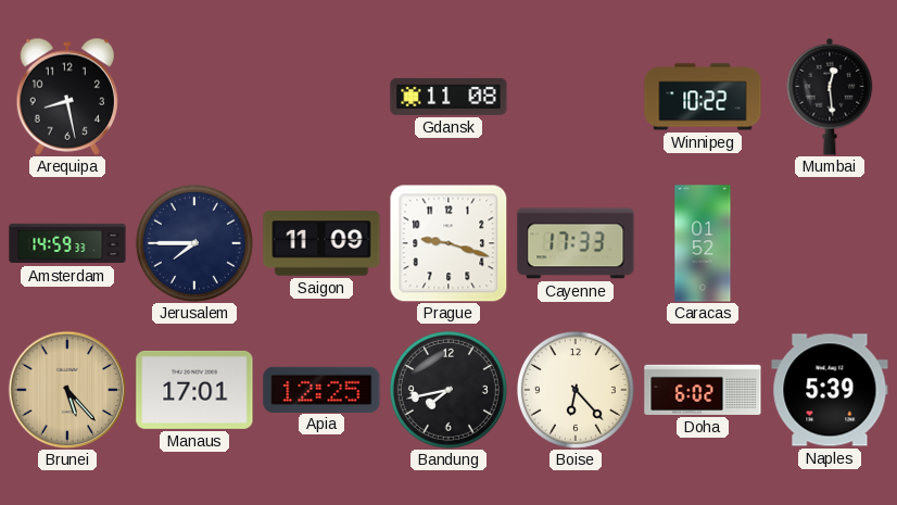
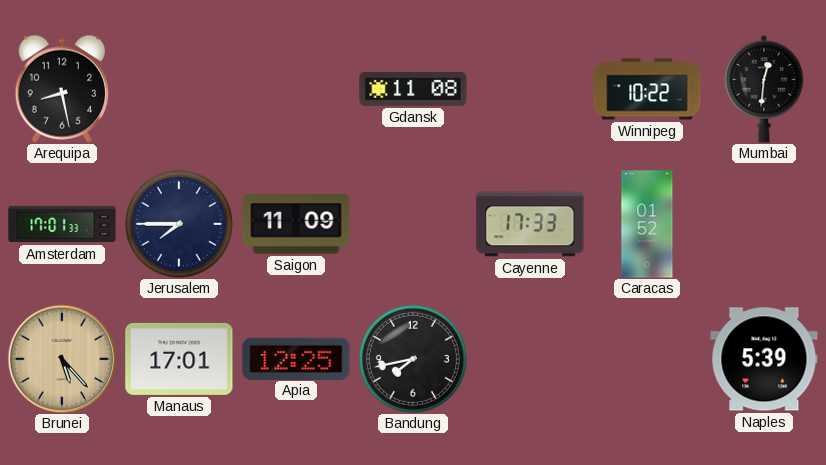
Mumbai: 12:29 -> 12:31 (764, 90)
Amsterdam: 14:59 -> 17:01 (62, 224)
Prague: 9:18 -> none (448, 243)
Boise: 6:23 -> none (576, 390)
Doha: 6:02 -> none (703, 390)
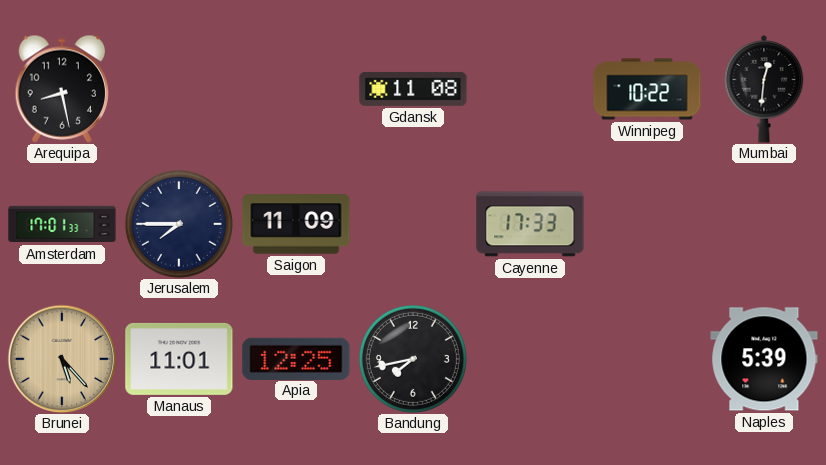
Caracas: 01:52 -> none (647, 224)
Manaus: 17:01 -> 11:01 (179, 359)
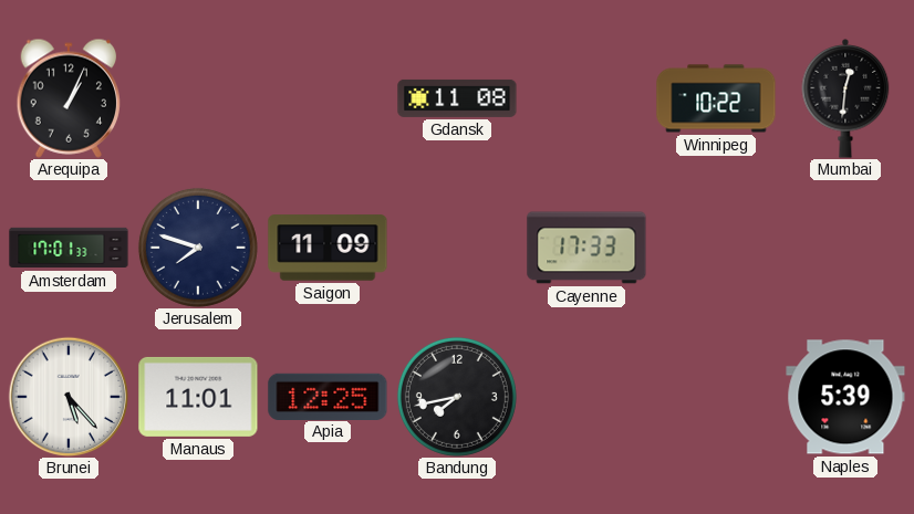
Arequipa: 8:28 -> 1:04 (67, 98)
Jerusalem: 7:45 -> 7:48 (198, 248)
Brunei dial: champagne -> white (69, 397)
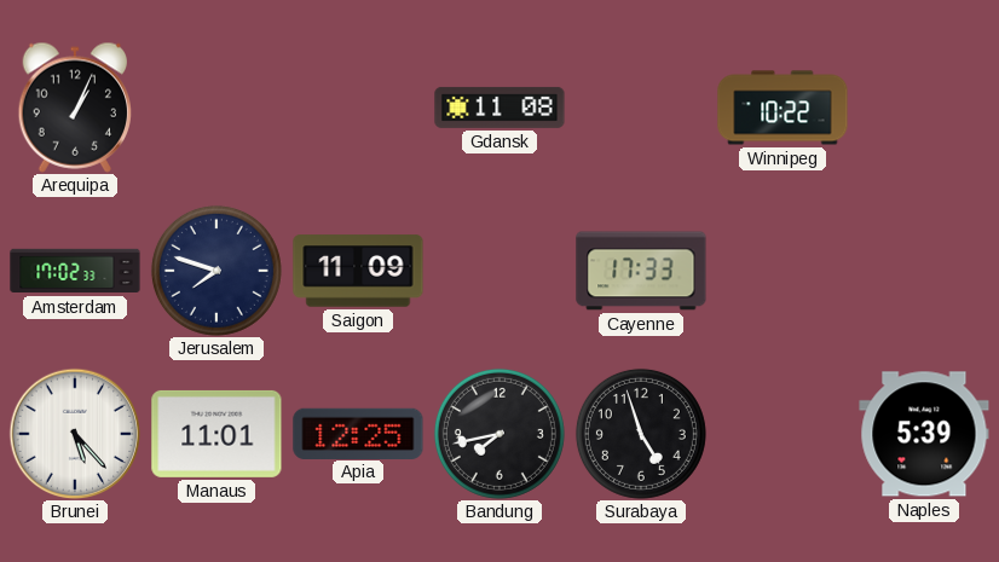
Mumbai: 12:31 -> none (845, 99)
Amsterdam: 17:01 -> 17:02 (75, 271)
Surabaya: none -> 4:57 (641, 434)
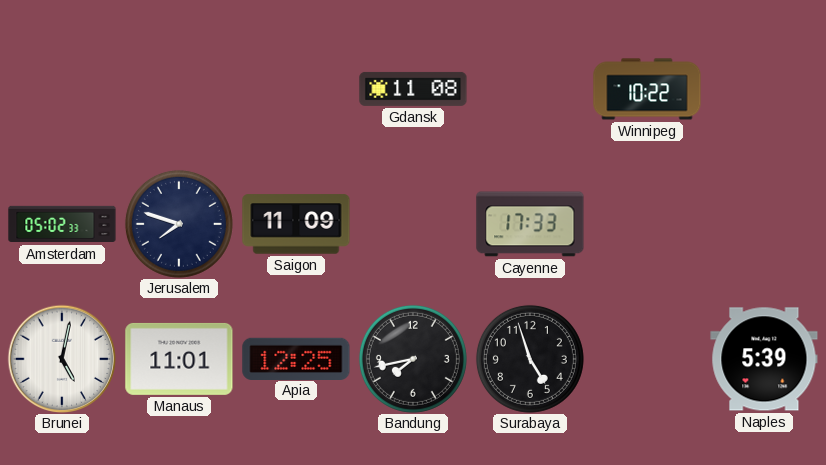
Arequipa: 1:04 -> none (74, 108)
Amsterdam: 17:02 -> 05:02 (62, 224)
Brunei: 5:23 -> 5:02 (62, 359)
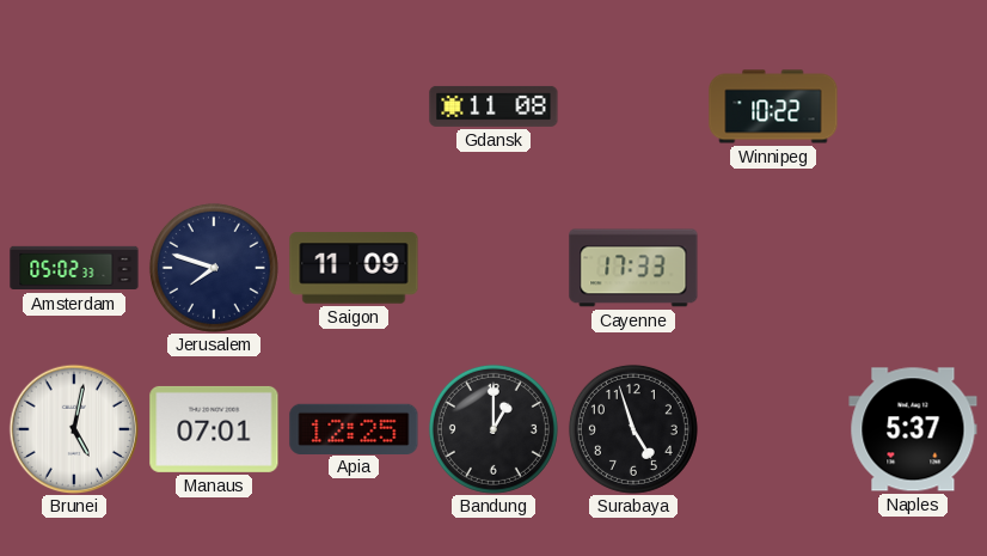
Manaus: 11:01 -> 07:01 (214, 429)
Bandung: 7:43 -> 1:00 (493, 429)
Naples: 5:39 -> 5:37 (913, 429)
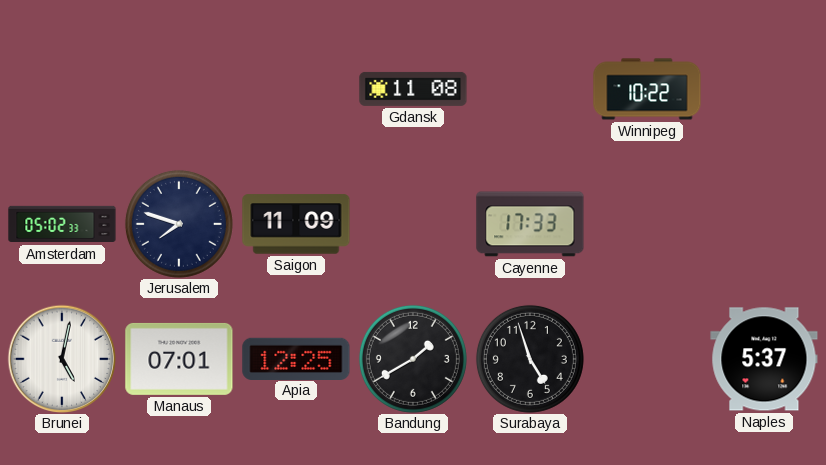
Bandung: 1:00 -> 1:40 (413, 359)
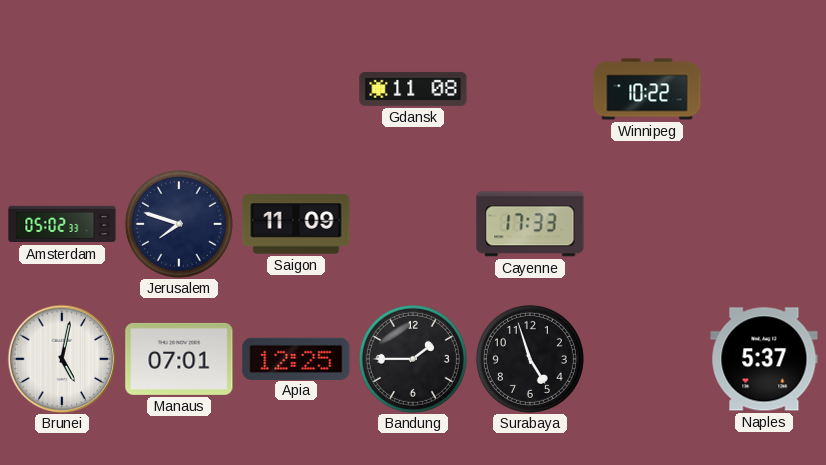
Bandung: 1:40 -> 1:45 (413, 359)
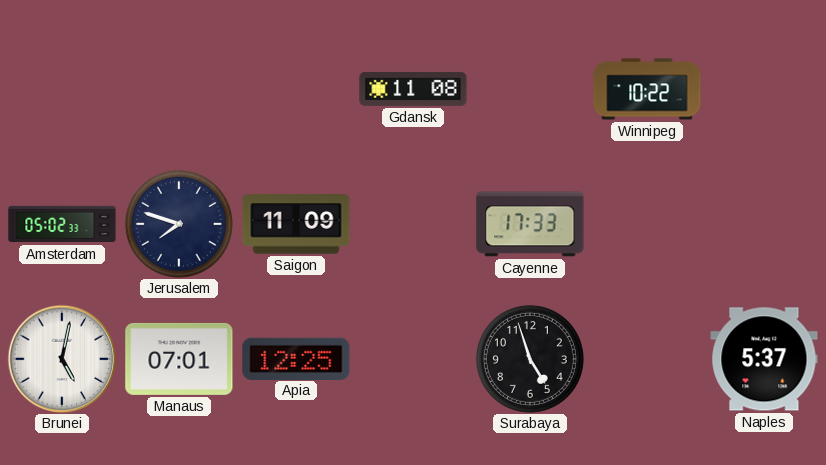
Bandung: 1:45 -> none (413, 359)
